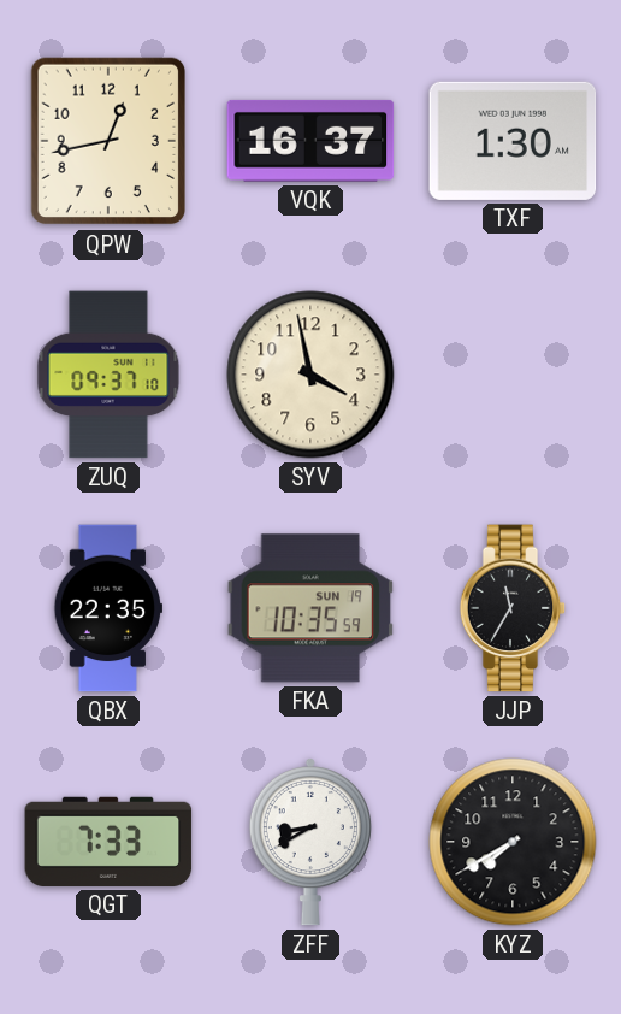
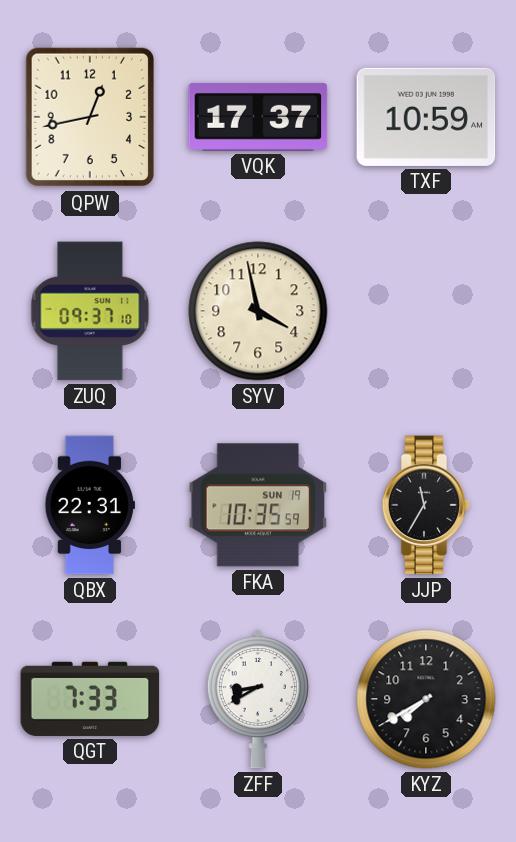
VQK: 16:37 -> 17:37 (258, 117)
TXF: 1:30 -> 10:59 (426, 117)
QBX: 22:35 -> 22:31 (90, 505)
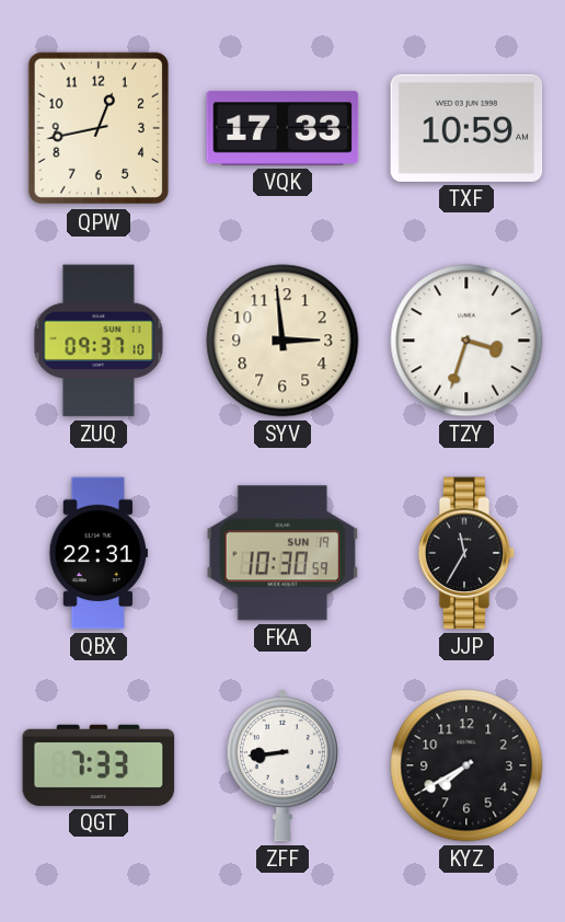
VQK: 17:37 -> 17:33 (282, 128)
SYV: 3:58 -> 2:59 (282, 341)
TZY: none -> 3:33 (466, 341)
FKA: 10:35 -> 10:30 (282, 553)
ZFF: 8:40 -> 8:44 (282, 765)
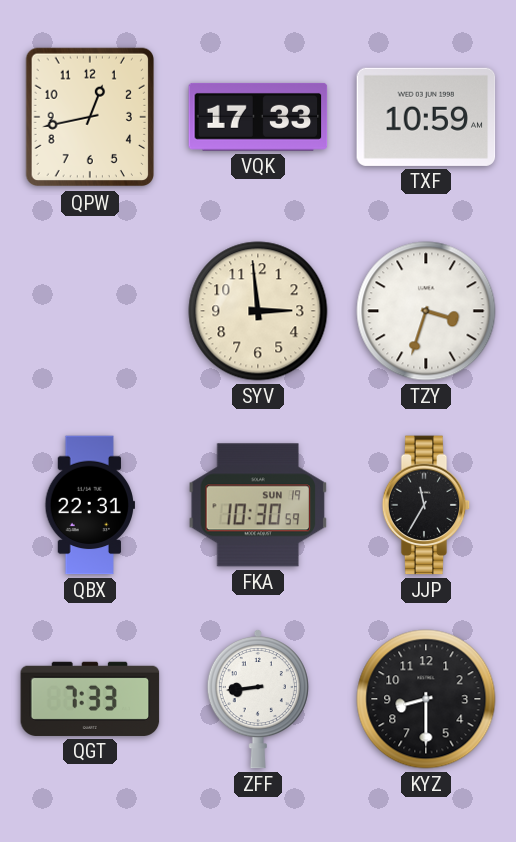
ZUQ: 09:37 -> none (99, 341)
KYZ: 7:40 -> 8:30 (426, 699)
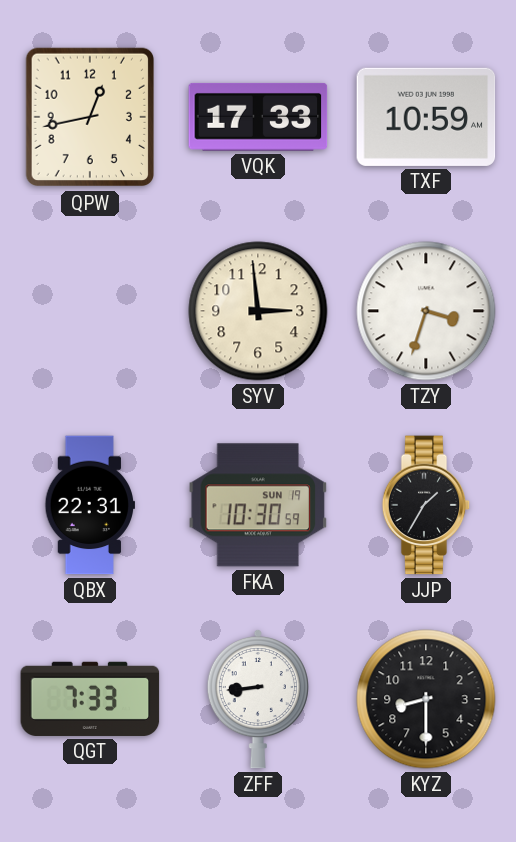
JJP: 11:35 -> 1:35 (426, 505)
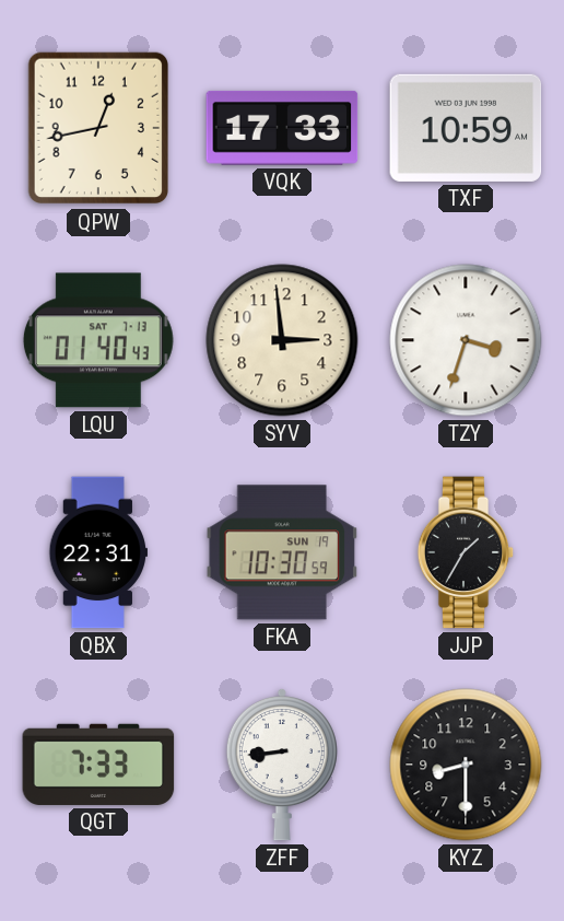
LQU: none -> 01:40 (98, 340)
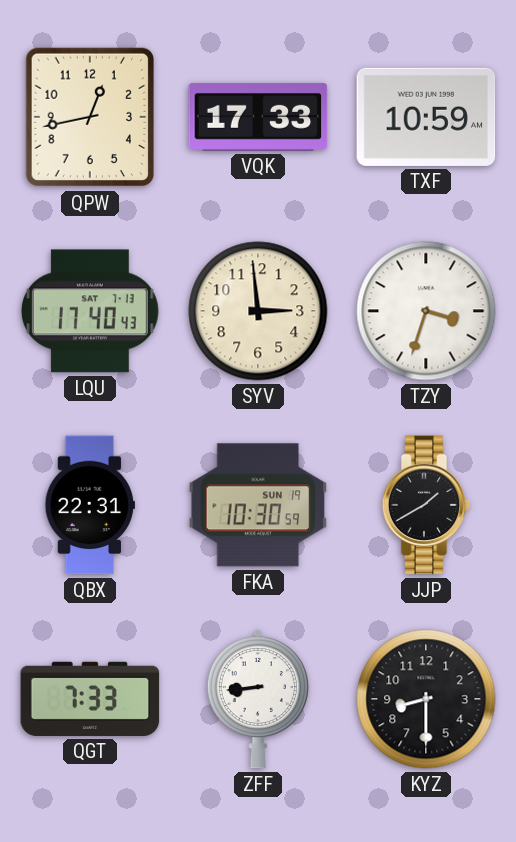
LQU: 01:40 -> 17:40 (90, 311)
JJP: 1:35 -> 1:40 (426, 505)
